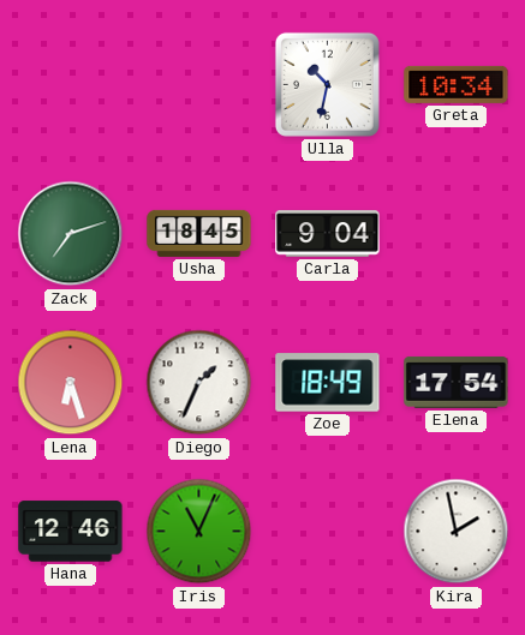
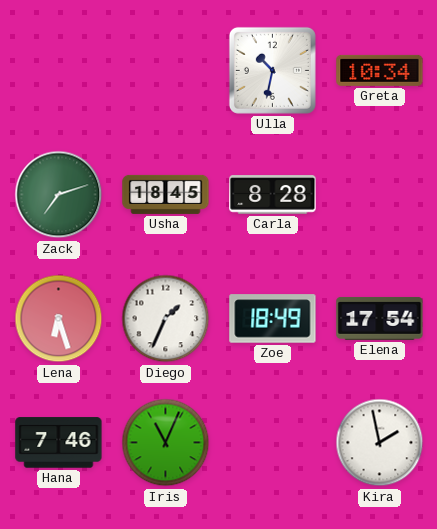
Carla: 9:04 -> 8:28 (273, 195)
Hana: 12:46 -> 7:46 (59, 443)
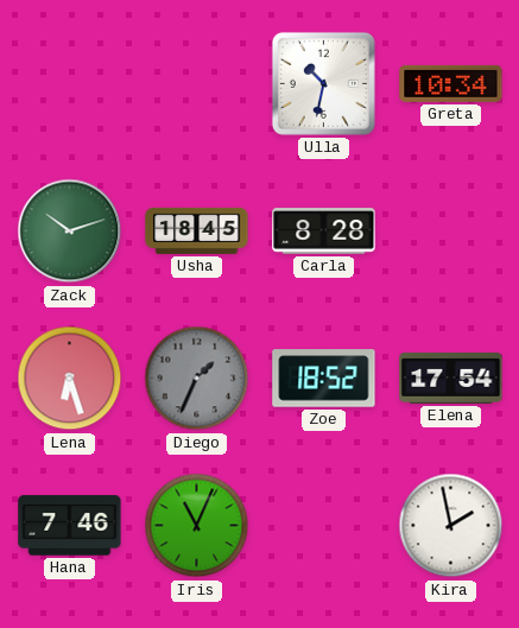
Zack: 7:12 -> 10:12 (70, 231)
Diego dial: white -> grey (197, 379)
Zoe: 18:49 -> 18:52 (324, 379)
